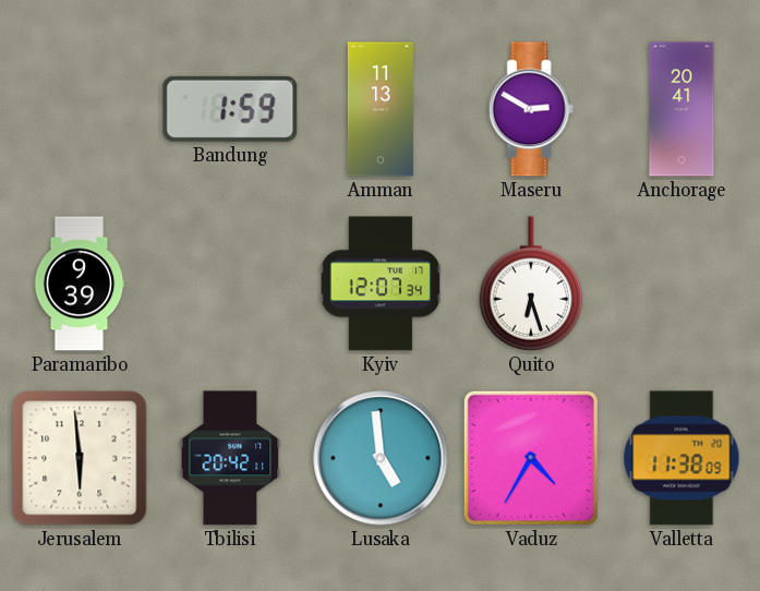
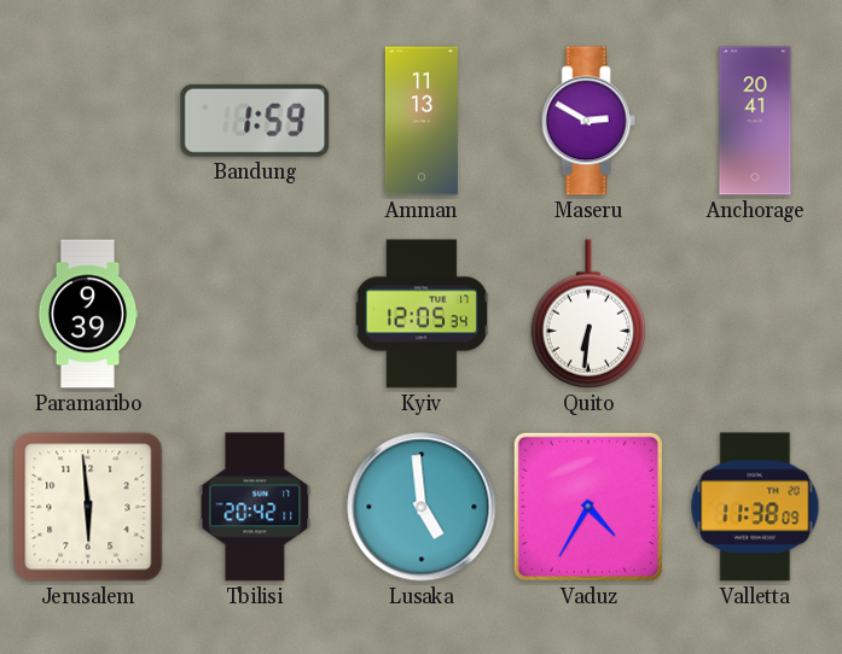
Kyiv: 12:07 -> 12:05 (422, 314)
Quito: 6:27 -> 6:31 (588, 314)
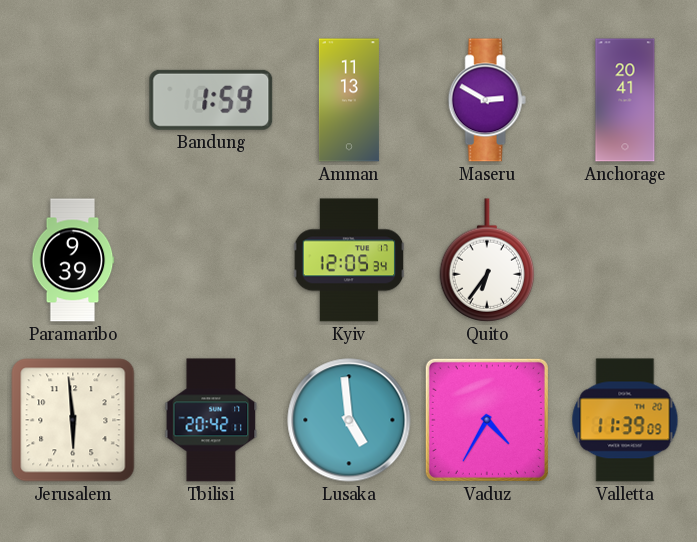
Quito: 6:31 -> 6:36 (487, 260)
Valletta: 11:38 -> 11:39 (625, 420)
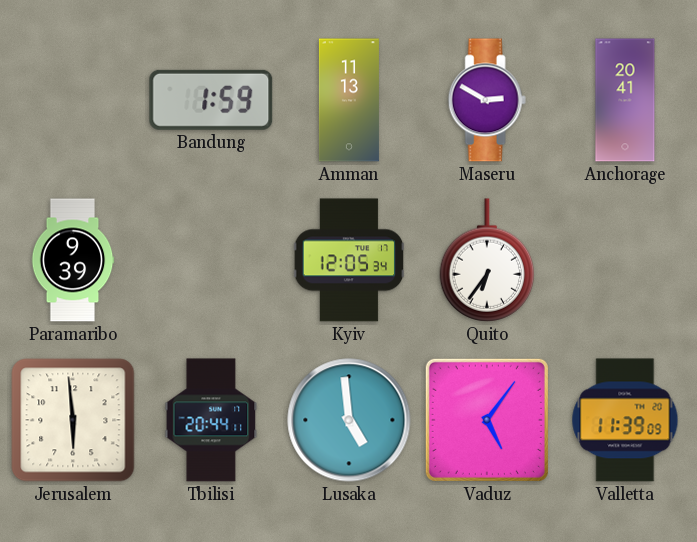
Tbilisi: 20:42 -> 20:44 (211, 420)
Vaduz: 4:35 -> 5:06 (487, 420)
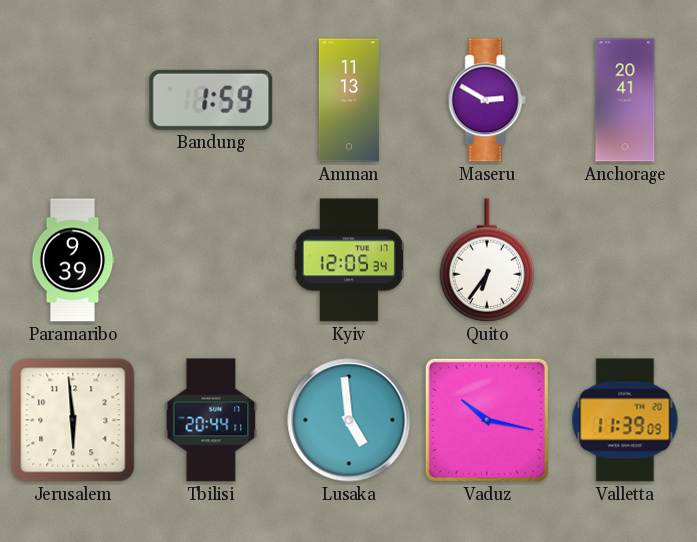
Vaduz: 5:06 -> 10:17 (487, 420)
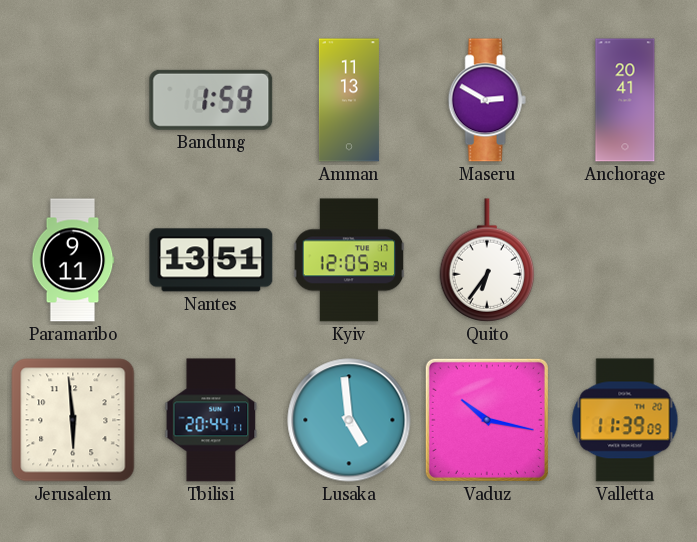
Paramaribo: 9:39 -> 9:11 (73, 260)
Nantes: none -> 13:51 (211, 260)
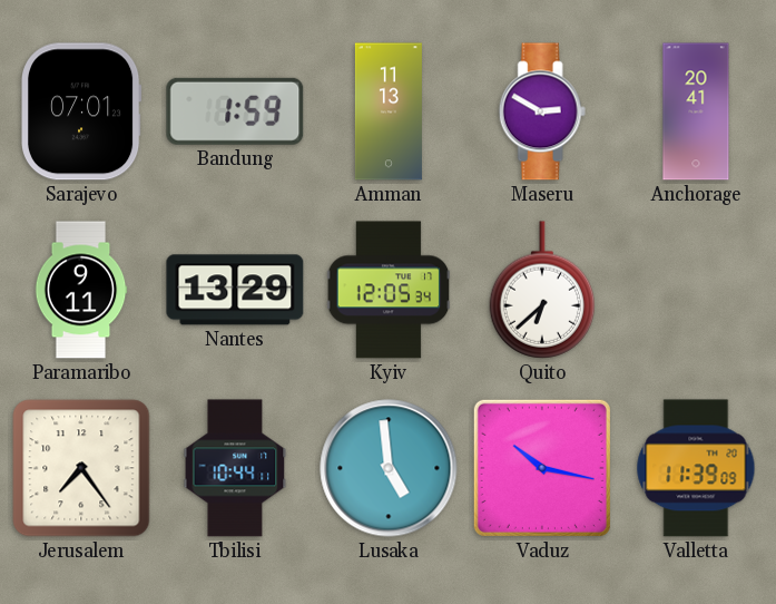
Sarajevo: none -> 07:01 (82, 111)
Nantes: 13:51 -> 13:29 (235, 290)
Quito: 6:36 -> 6:38 (542, 290)
Jerusalem: 5:59 -> 7:24 (81, 468)
Tbilisi: 20:44 -> 10:44 (235, 468)
